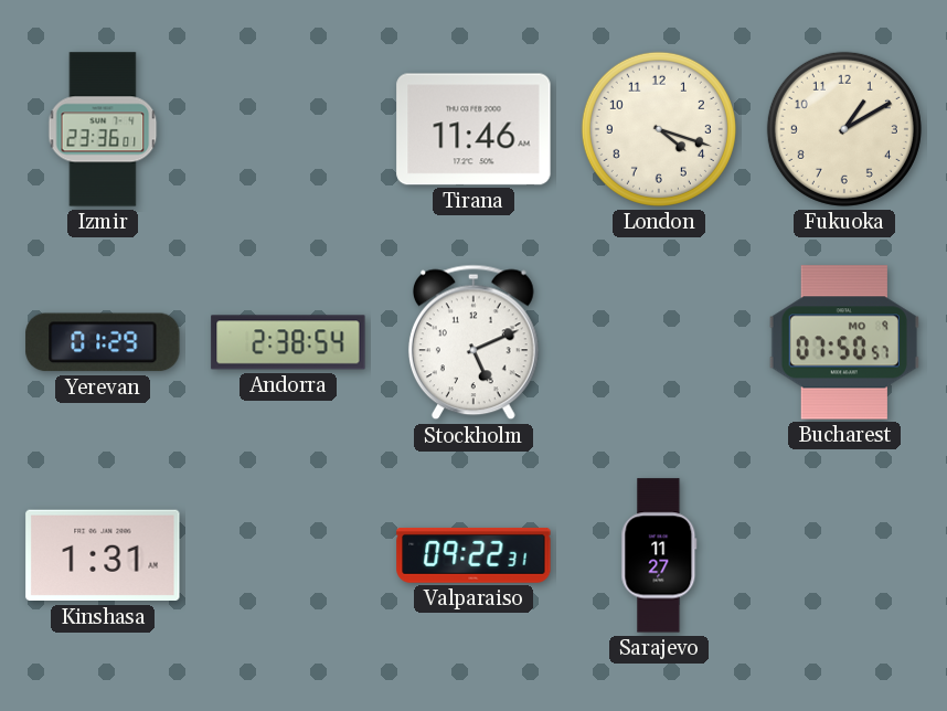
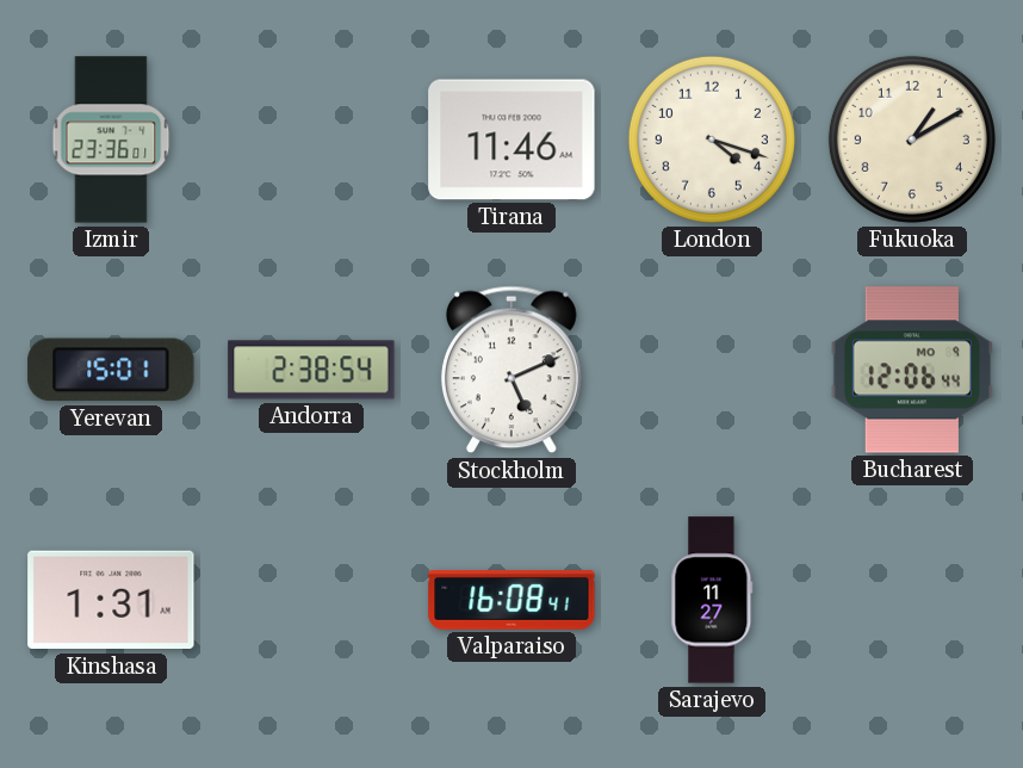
Yerevan: 01:29 -> 15:01 (111, 370)
Bucharest: 07:50 -> 12:06 (912, 370)
Valparaiso: 09:22 -> 16:08 (511, 600)
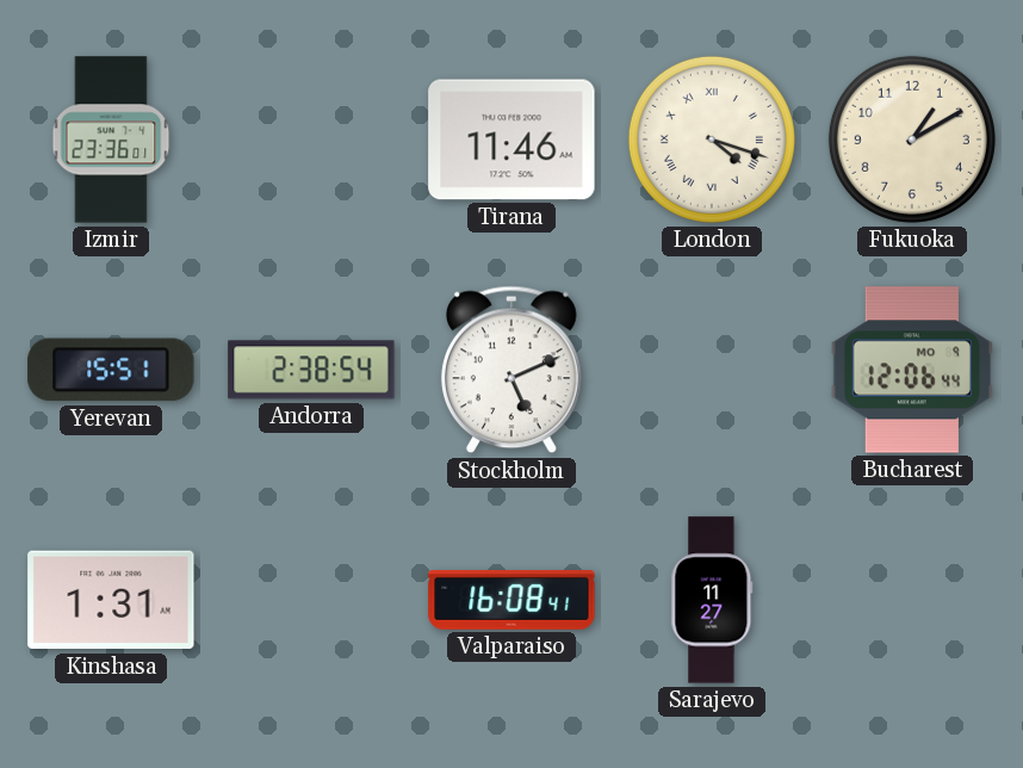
London numerals: Arabic -> Roman (712, 140)
Yerevan: 15:01 -> 15:51 (111, 370)
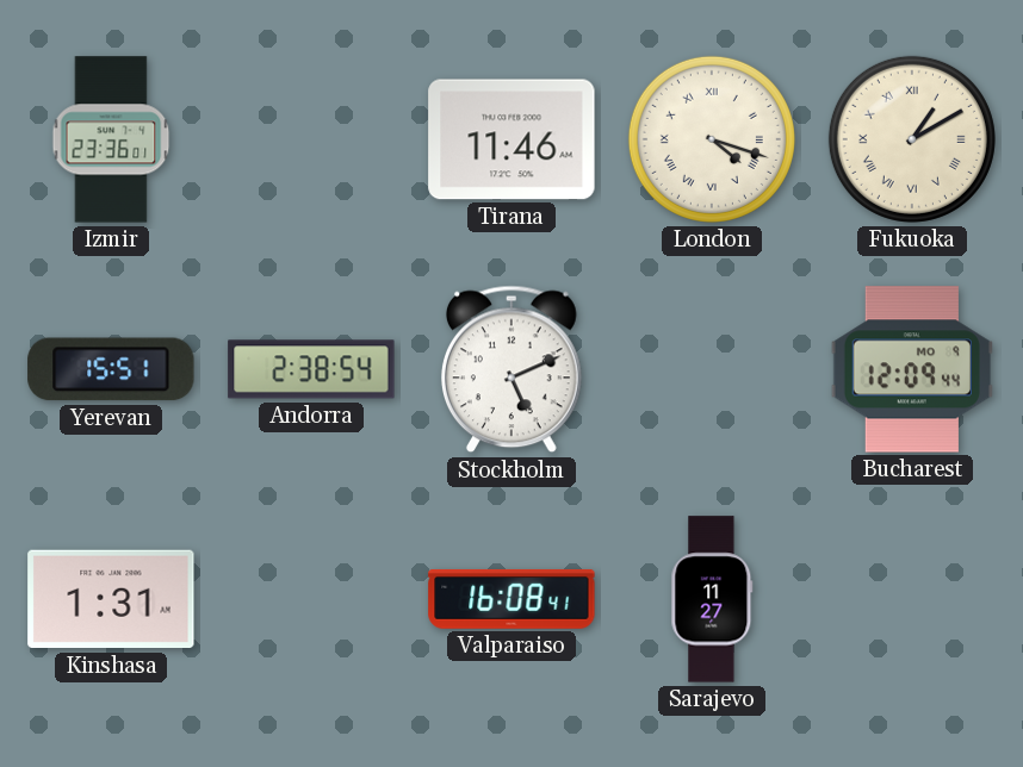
Fukuoka numerals: Arabic -> Roman (912, 139)
Bucharest: 12:06 -> 12:09 (912, 369)
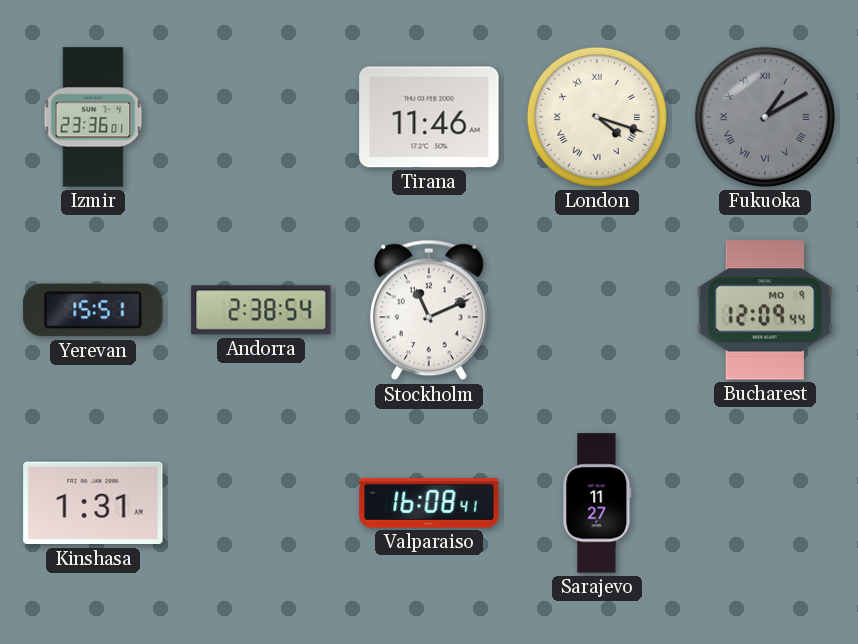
Fukuoka dial: cream -> grey (765, 117)
Stockholm: 5:11 -> 11:11 (429, 310)
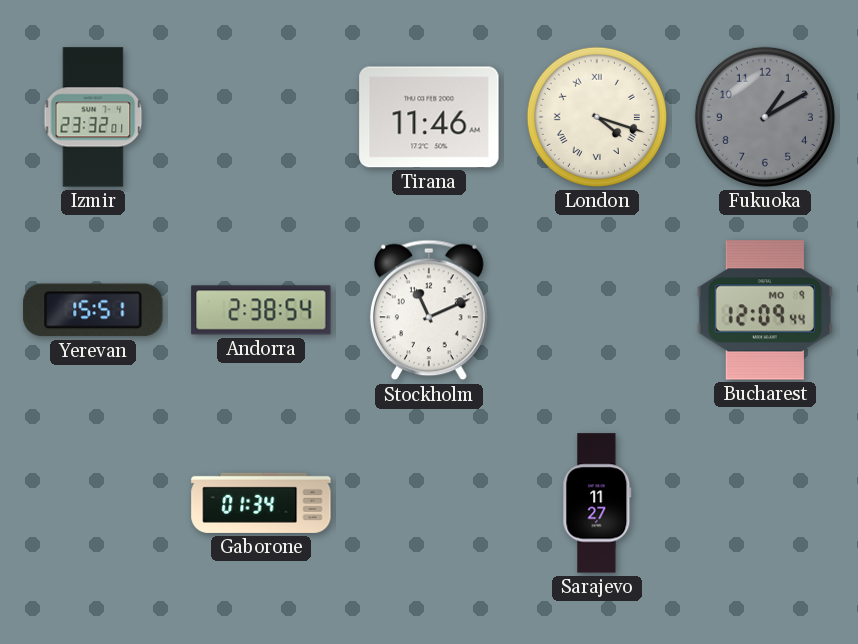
Izmir: 23:36 -> 23:32 (93, 117)
Fukuoka numerals: Roman -> Arabic (765, 117)
Kinshasa: 1:31 -> none (93, 503)
Gaborone: none -> 01:34 (261, 503)
Valparaiso: 16:08 -> none (429, 503)
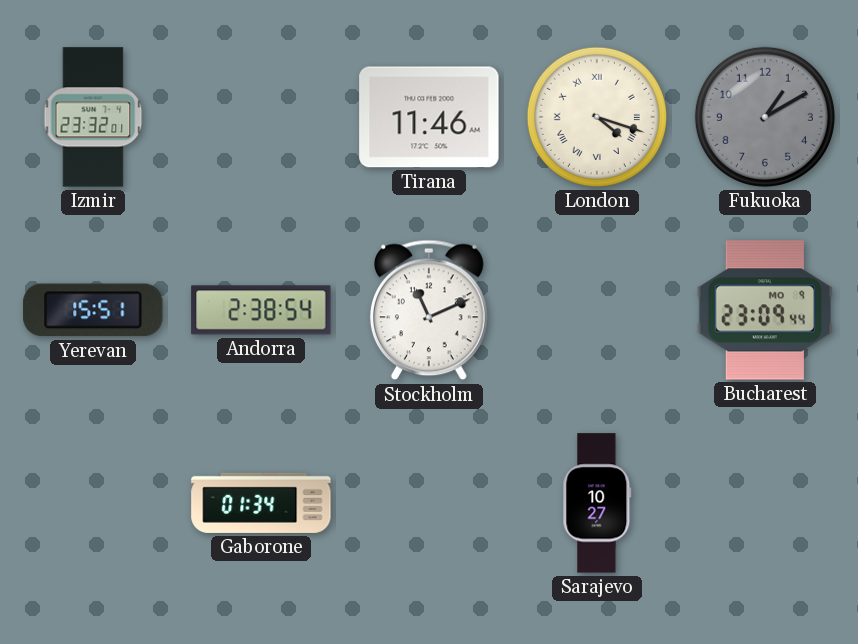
Bucharest: 12:09 -> 23:09 (765, 310)
Sarajevo: 11:27 -> 10:27 (597, 503)
